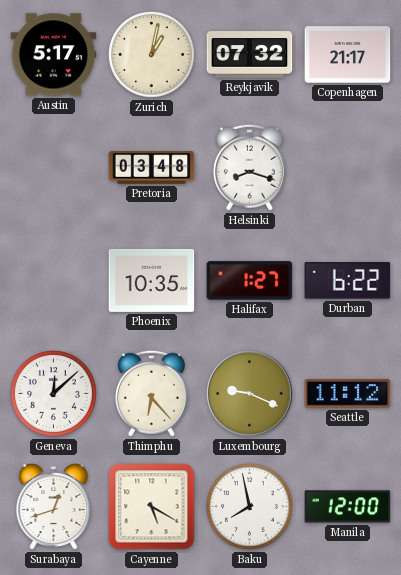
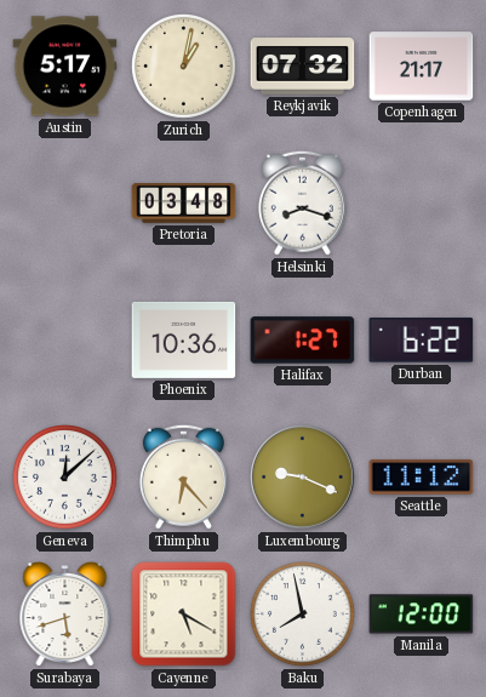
Phoenix: 10:35 -> 10:36 (184, 339)
Surabaya: 12:42 -> 5:42 (65, 615)
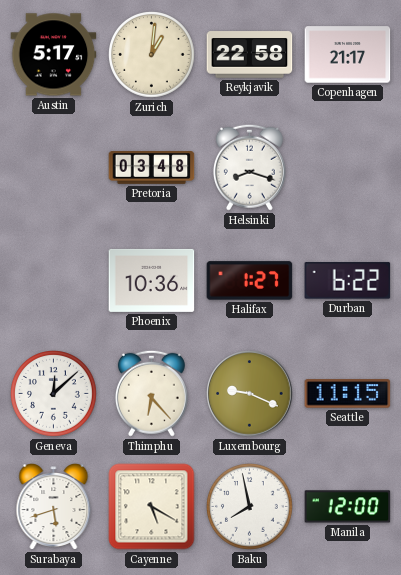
Zurich: 1:02 -> 1:01 (152, 55)
Reykjavik: 07:32 -> 22:58 (250, 55)
Seattle: 11:12 -> 11:15 (348, 394)
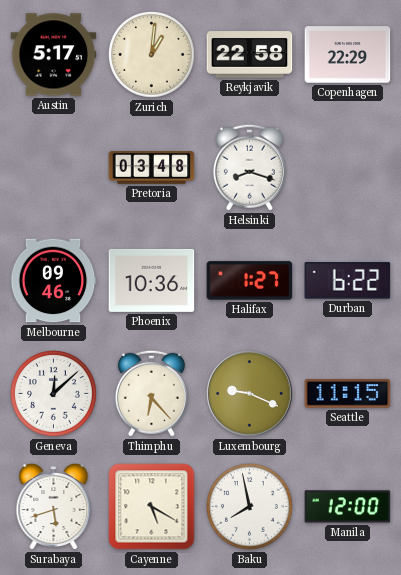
Copenhagen: 21:17 -> 22:29 (348, 55)
Melbourne: none -> 09:46 (53, 281)
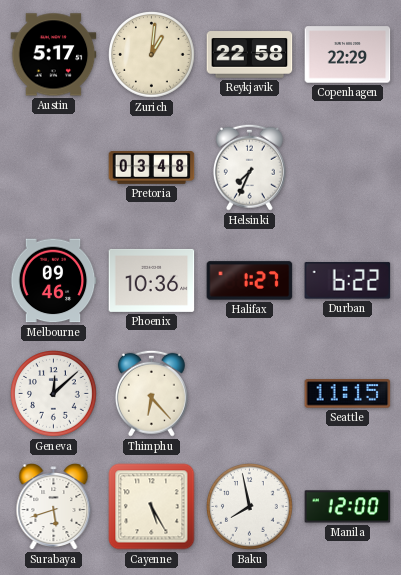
Helsinki: 8:18 -> 7:34 (249, 167)
Luxembourg: 9:19 -> none (250, 394)
Cayenne: 5:20 -> 5:25 (152, 507)
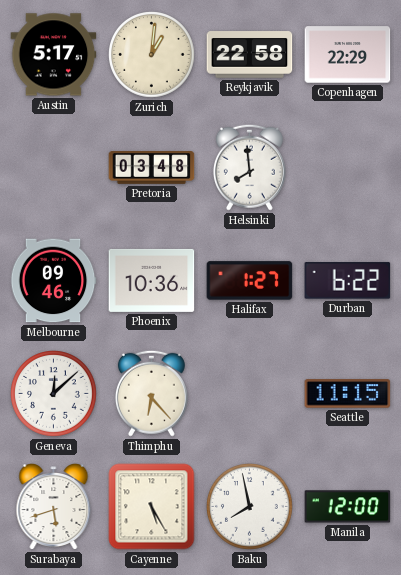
Helsinki: 7:34 -> 7:59 (249, 167)
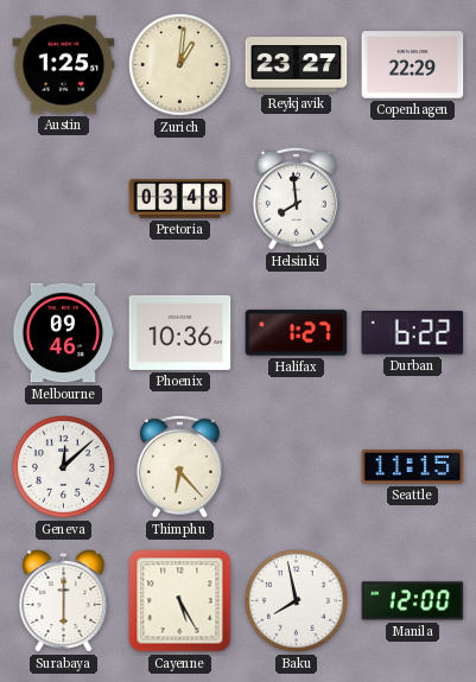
Austin: 5:17 -> 1:25 (64, 65)
Reykjavik: 22:58 -> 23:27 (297, 65)
Surabaya: 5:42 -> 6:00 (64, 601)
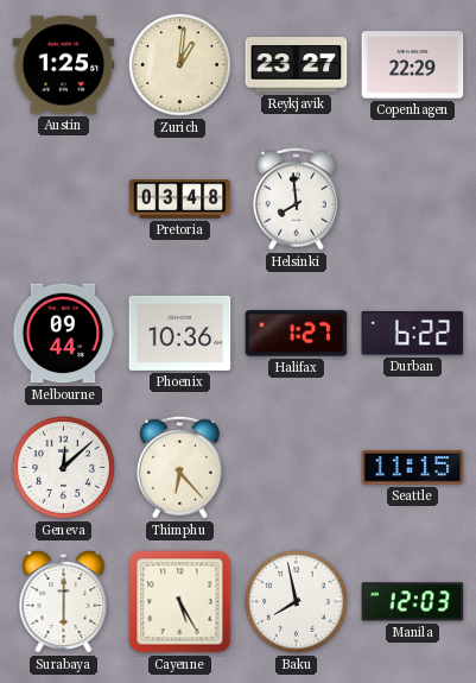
Melbourne: 09:46 -> 09:44 (63, 334)
Manila: 12:00 -> 12:03 (413, 602)
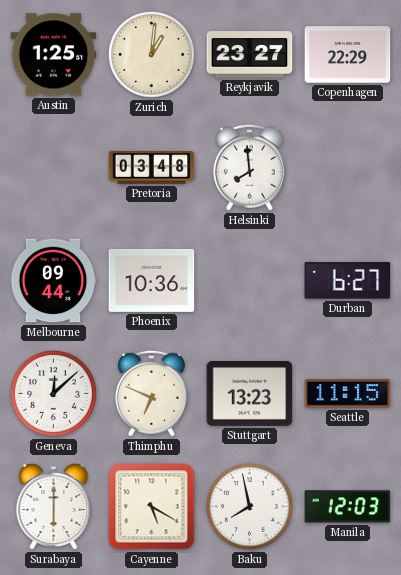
Halifax: 1:27 -> none (297, 334)
Durban: 6:22 -> 6:27 (348, 281)
Thimphu: 6:23 -> 6:49 (151, 393)
Stuttgart: none -> 13:23 (250, 394)
Cayenne: 5:25 -> 5:20 (152, 507)
